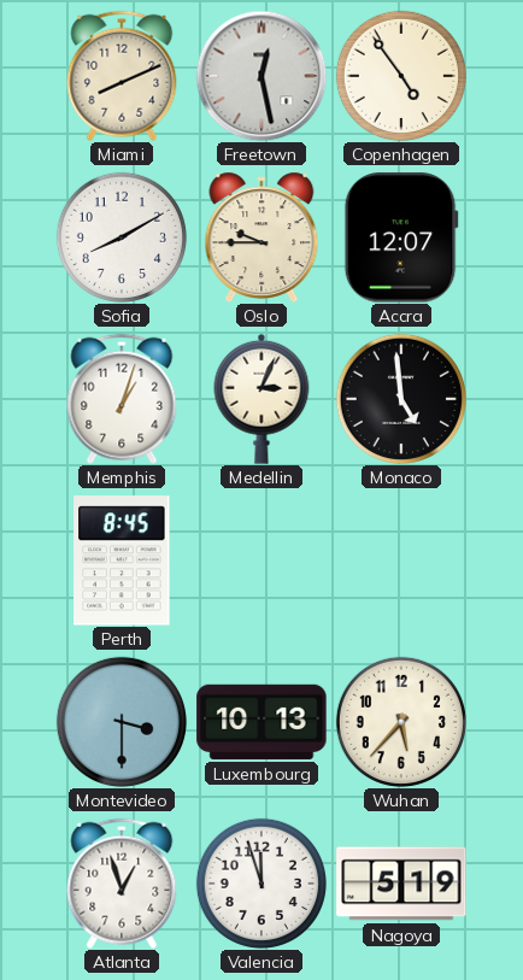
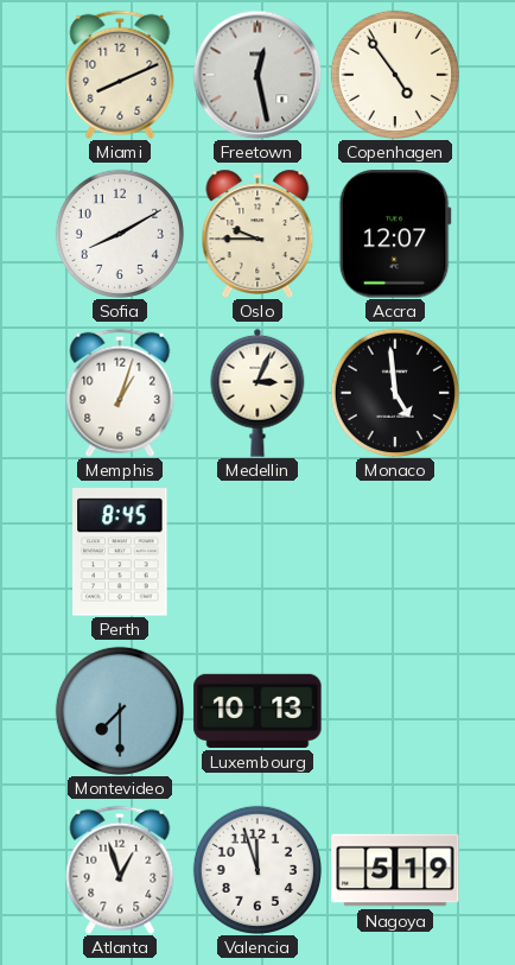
Montevideo: 3:30 -> 7:30 (120, 711)
Wuhan: 5:37 -> none (401, 722)
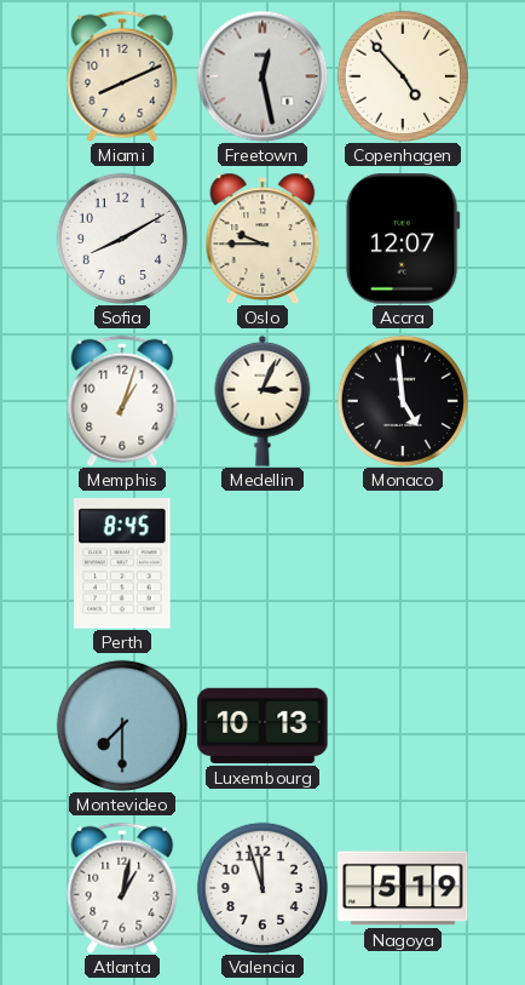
Copenhagen: 4:54 -> 4:53 (403, 76)
Atlanta: 12:57 -> 1:02 (122, 888)
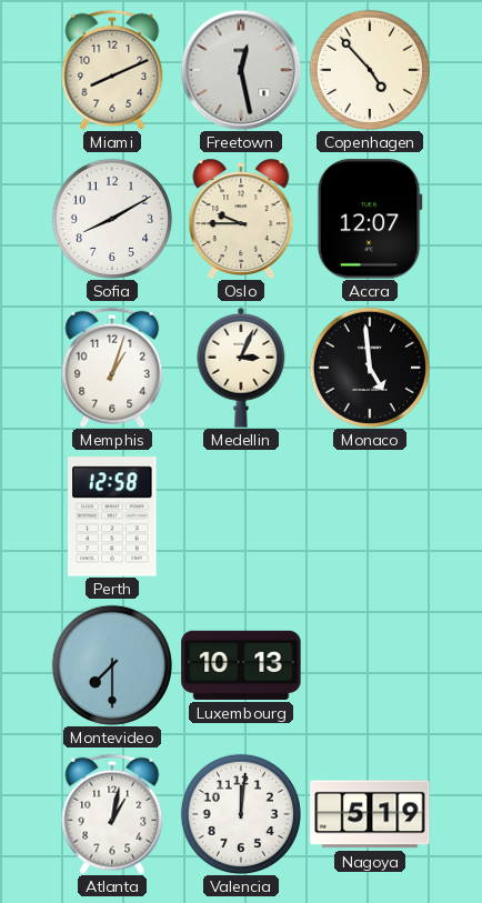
Perth: 8:45 -> 12:58 (112, 516)
Valencia: 11:57 -> 12:01 (241, 814)
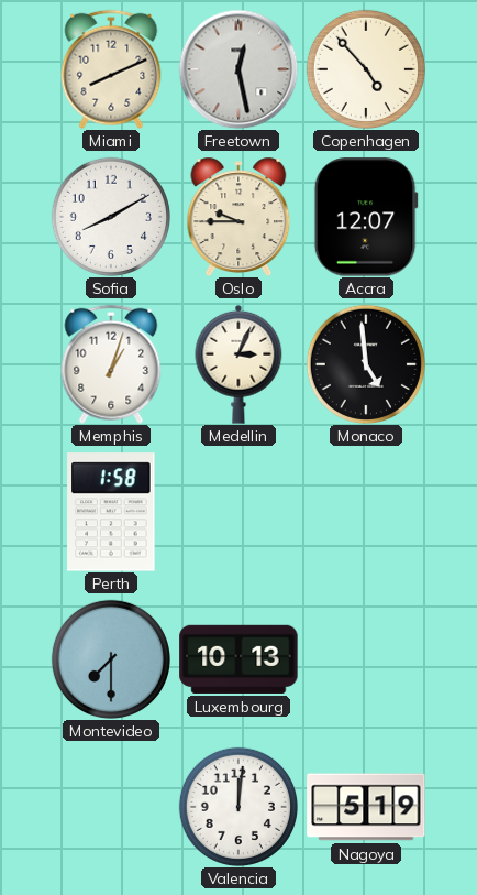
Perth: 12:58 -> 1:58 (111, 512)
Atlanta: 1:02 -> none (112, 814)
